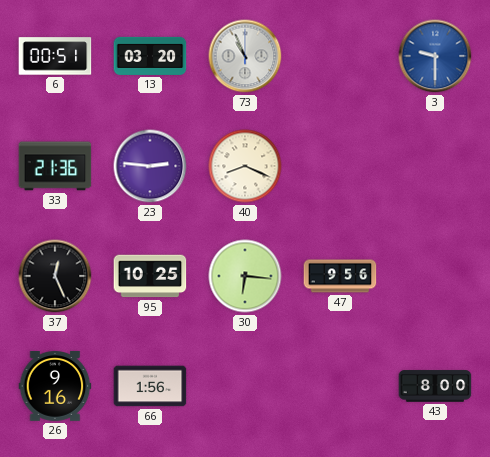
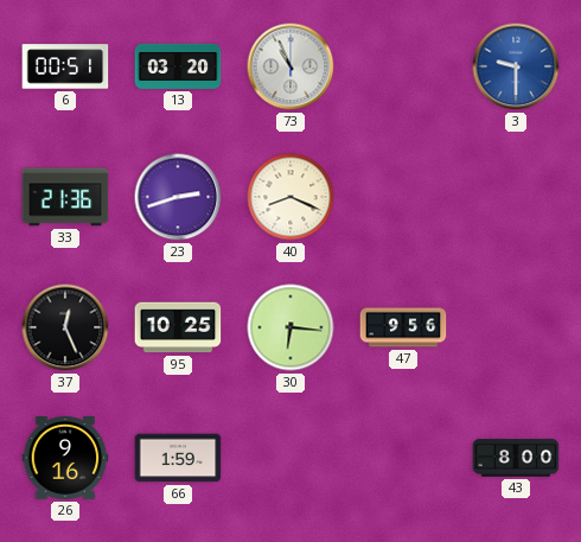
23: 2:46 -> 2:42 (178, 197)
66: 1:56 -> 1:59 (178, 458)
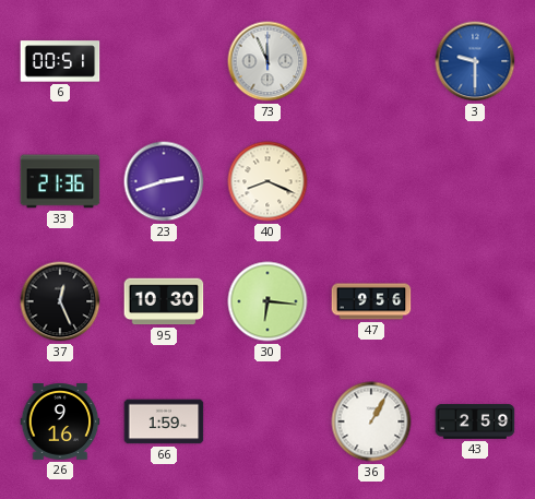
13: 03:20 -> none (178, 66)
73: 10:56 -> 11:56 (267, 61)
95: 10:25 -> 10:30 (164, 301)
36: none -> 1:05 (371, 421)
43: 8:00 -> 2:59 (475, 421)
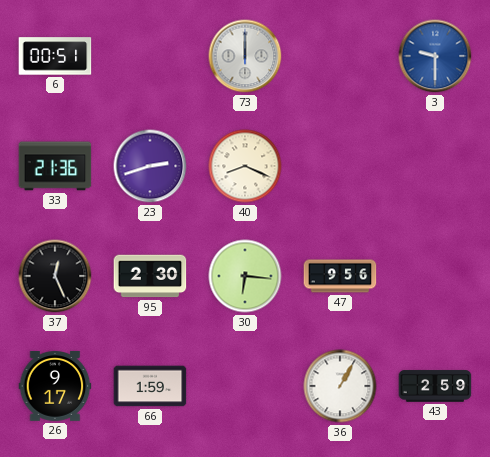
73: 11:56 -> 12:00 (245, 56)
95: 10:30 -> 2:30 (150, 276)
26: 9:16 -> 9:17 (55, 387)
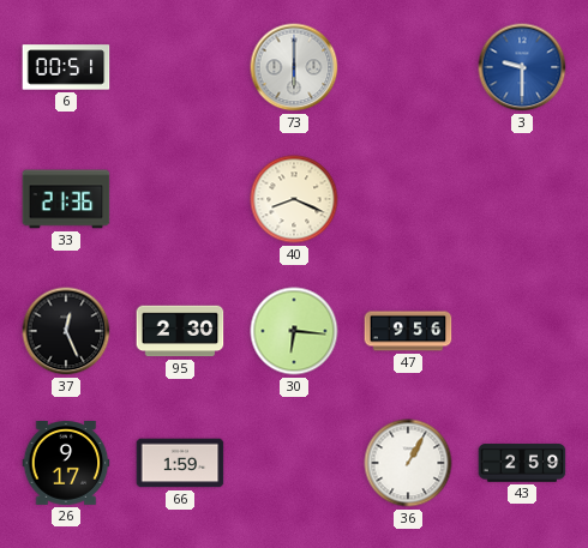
73: 12:00 -> 6:00 (294, 67)
23: 2:42 -> none (150, 166)
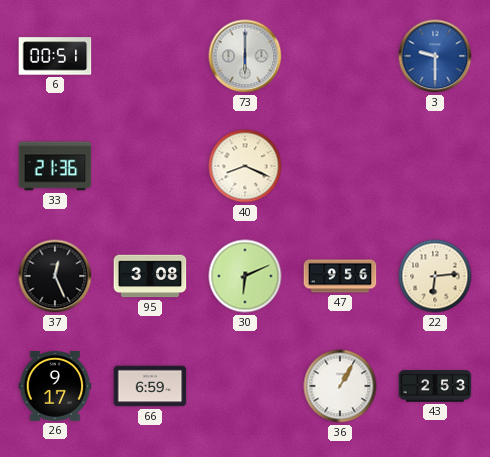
95: 2:30 -> 3:08 (150, 276)
30: 6:16 -> 6:11 (245, 276)
22: none -> 6:14 (435, 276)
66: 1:59 -> 6:59 (150, 386)
43: 2:59 -> 2:53 (435, 386)
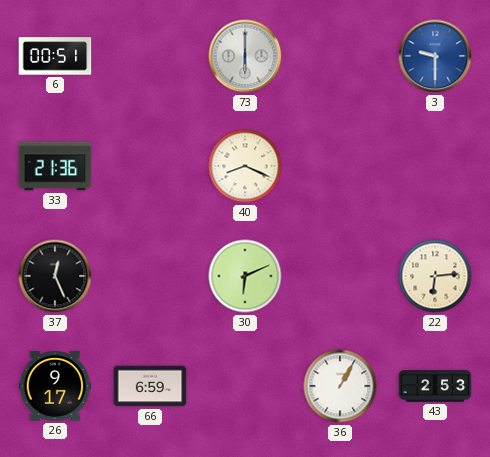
95: 3:08 -> none (150, 276)
47: 9:56 -> none (340, 276)
